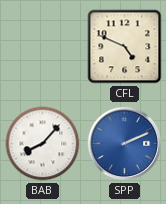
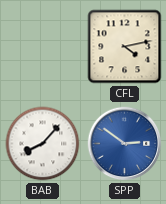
CFL: 4:49 -> 4:13 (125, 47)
SPP: 2:11 -> 2:51 (125, 144)
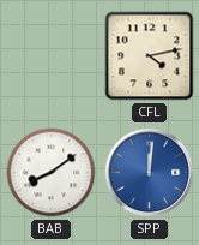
BAB: 8:07 -> 8:09 (52, 173)
SPP: 2:51 -> 12:01 (150, 173)
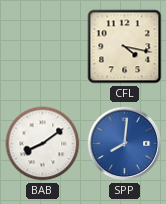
CFL: 4:13 -> 4:17 (125, 47)
SPP: 12:01 -> 8:01 (125, 144)
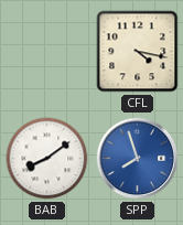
SPP: 8:01 -> 7:57 (138, 159)
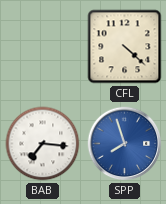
CFL: 4:17 -> 4:22 (125, 47)
BAB: 8:09 -> 7:16 (43, 144)
